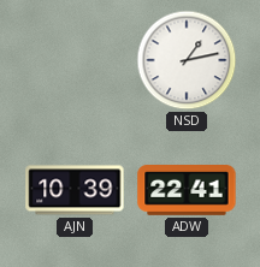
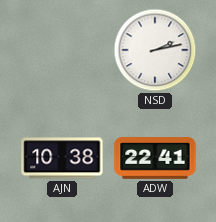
NSD: 1:13 -> 2:13 (155, 50)
AJN: 10:39 -> 10:38 (62, 158)
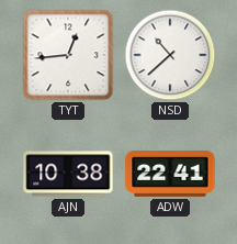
TYT: none -> 12:44 (68, 55)
NSD: 2:13 -> 10:38 (170, 55)
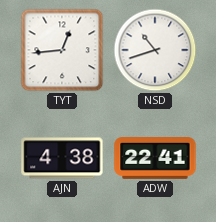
NSD: 10:38 -> 10:42 (155, 50)
AJN: 10:38 -> 4:38 (62, 158)
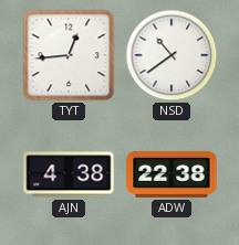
NSD: 10:42 -> 10:39 (172, 55)
ADW: 22:41 -> 22:38 (172, 175)
